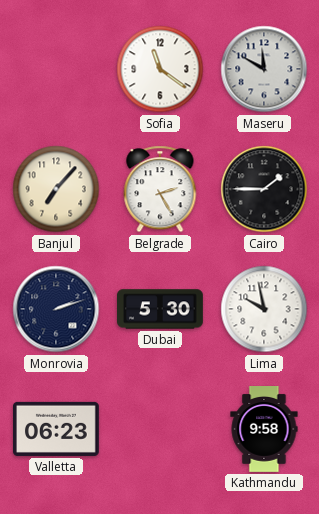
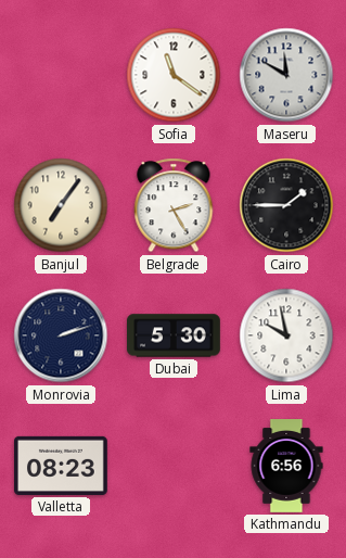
Banjul: 7:07 -> 7:06 (61, 205)
Valletta: 06:23 -> 08:23 (62, 466)
Kathmandu: 9:58 -> 6:56 (286, 467)
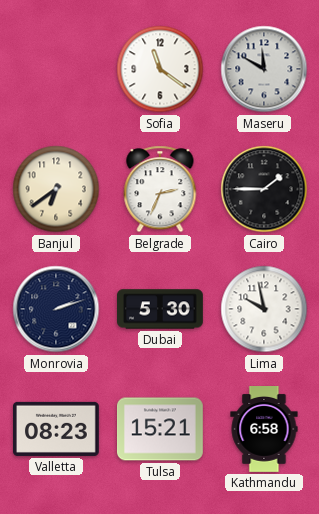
Banjul: 7:06 -> 6:39 (56, 189)
Belgrade: 2:25 -> 2:34 (160, 189)
Tulsa: none -> 15:21 (161, 429)
Kathmandu: 6:56 -> 6:58 (264, 430)
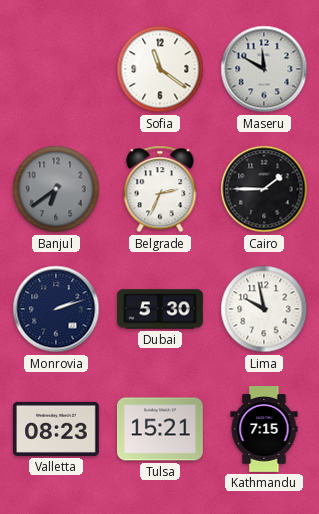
Banjul dial: cream -> grey (56, 189)
Kathmandu: 6:58 -> 7:15 (264, 430)
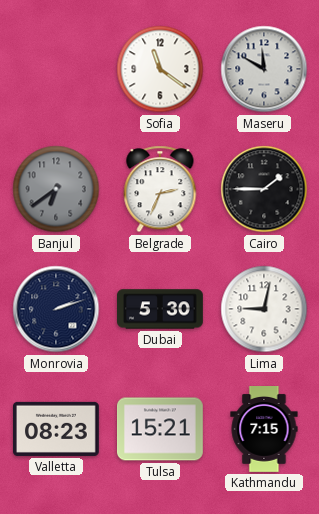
Lima: 9:58 -> 9:02 (264, 309)
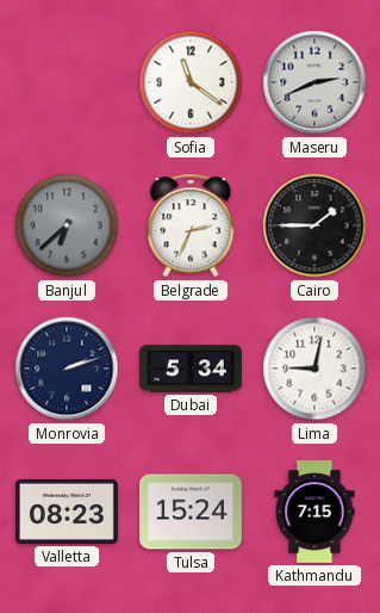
Maseru: 11:50 -> 2:41 (314, 82)
Banjul: 6:39 -> 6:38 (67, 225)
Dubai: 5:30 -> 5:34 (192, 369)
Tulsa: 15:21 -> 15:24 (192, 512)
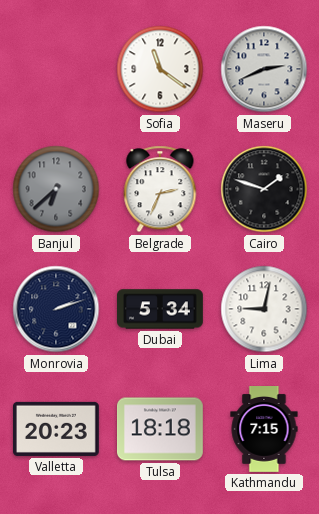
Cairo: 1:45 -> 1:48 (264, 189)
Valletta: 08:23 -> 20:23 (57, 429)
Tulsa: 15:24 -> 18:18 (161, 429)
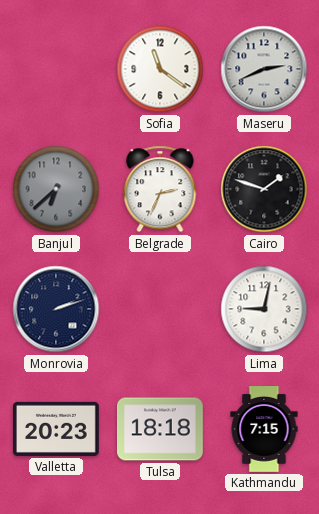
Dubai: 5:34 -> none (161, 309)
